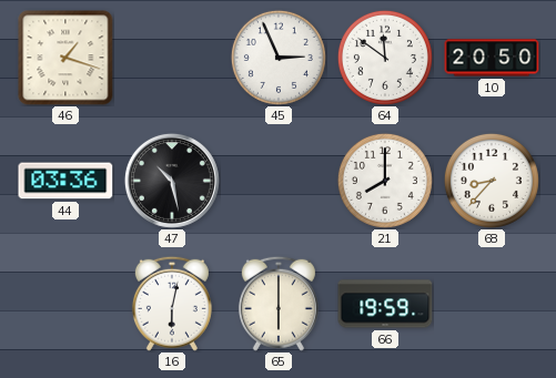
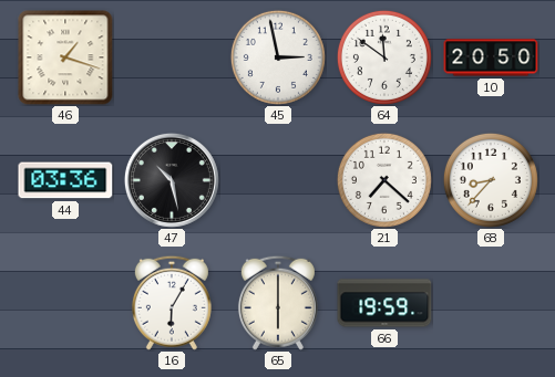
45: 2:56 -> 2:58 (278, 57)
21: 8:00 -> 7:22 (384, 180)
16: 6:02 -> 6:05 (172, 303)
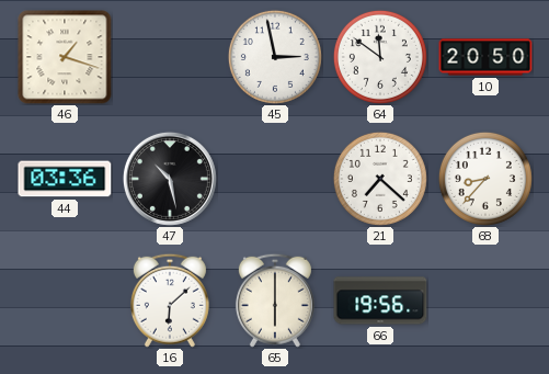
16: 6:05 -> 6:08 (170, 301)
66: 19:59 -> 19:56 (380, 301)
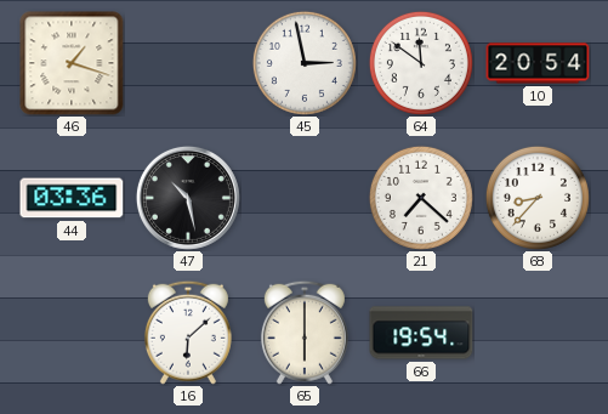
10: 20:50 -> 20:54 (538, 63)
66: 19:56 -> 19:54 (421, 333)
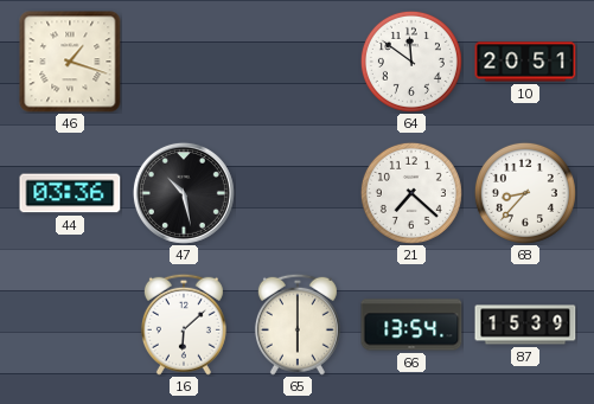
45: 2:58 -> none (305, 63)
10: 20:54 -> 20:51 (525, 62)
66: 19:54 -> 13:54 (411, 325)
87: none -> 15:39 (525, 325)
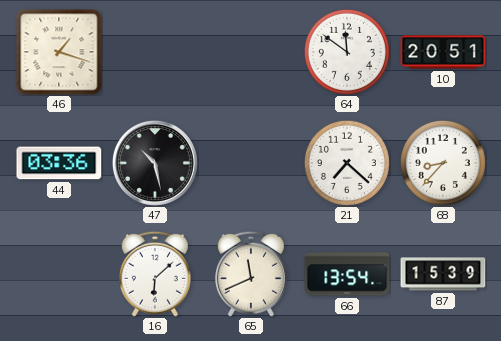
65: 6:00 -> 11:41 (251, 274)
